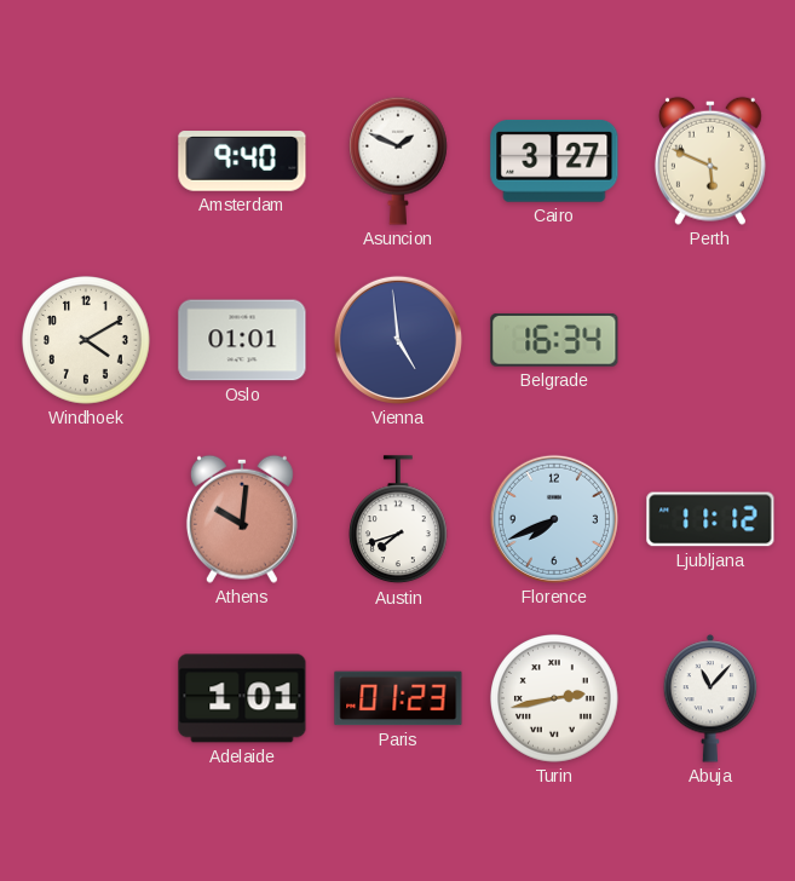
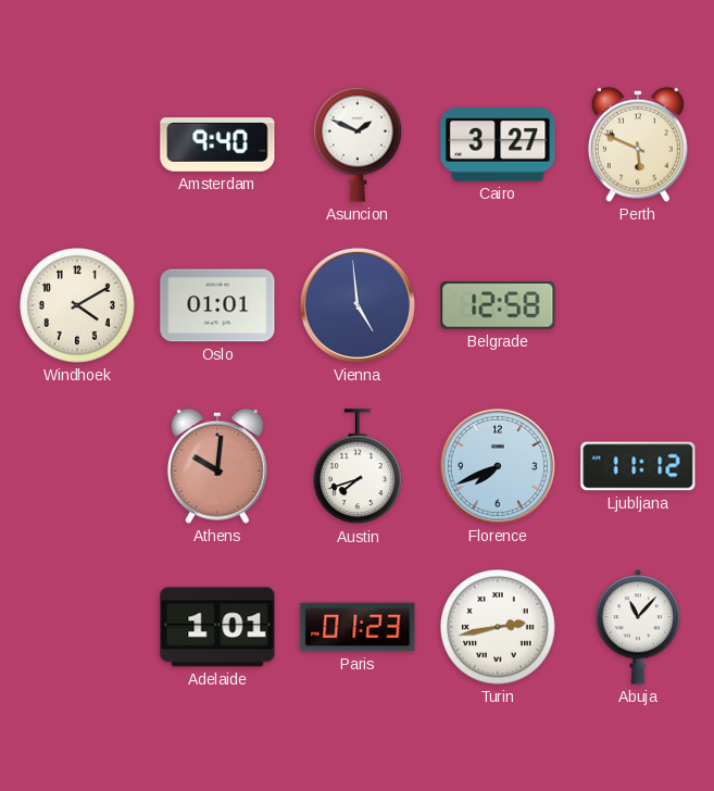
Belgrade: 16:34 -> 12:58 (498, 305)
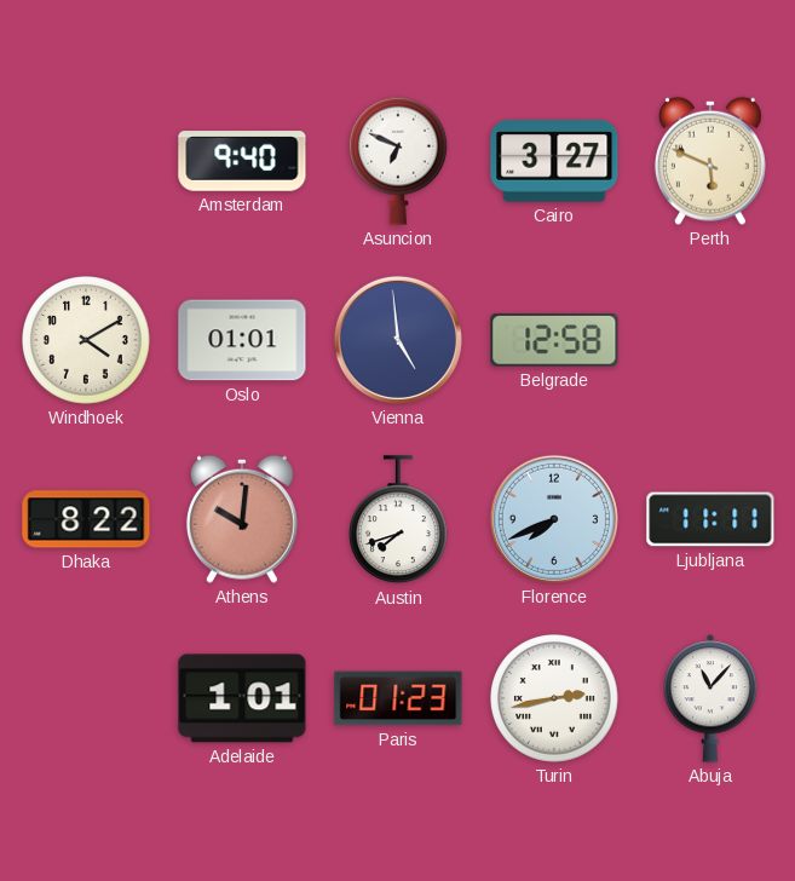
Asuncion: 1:49 -> 6:49 (399, 161)
Dhaka: none -> 8:22 (86, 519)
Ljubljana: 11:12 -> 11:11 (710, 519)
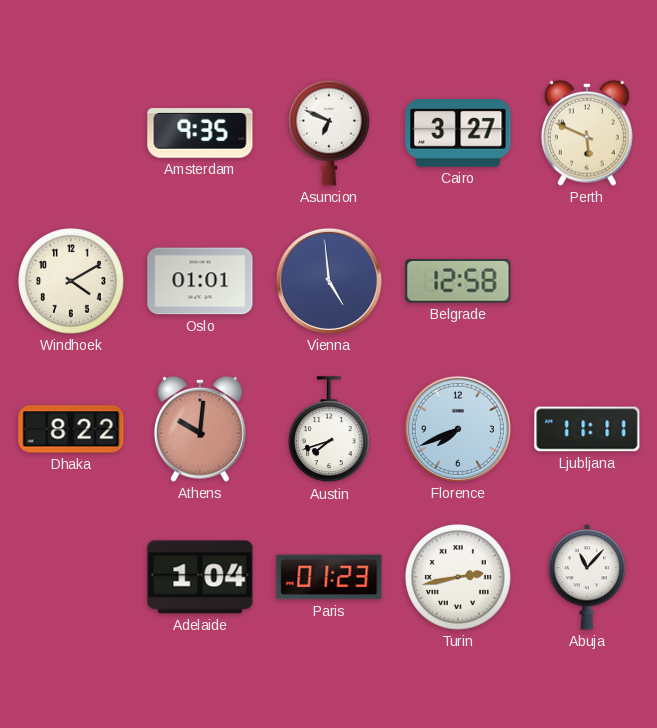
Amsterdam: 9:40 -> 9:35 (200, 133)
Adelaide: 1:01 -> 1:04 (200, 577)
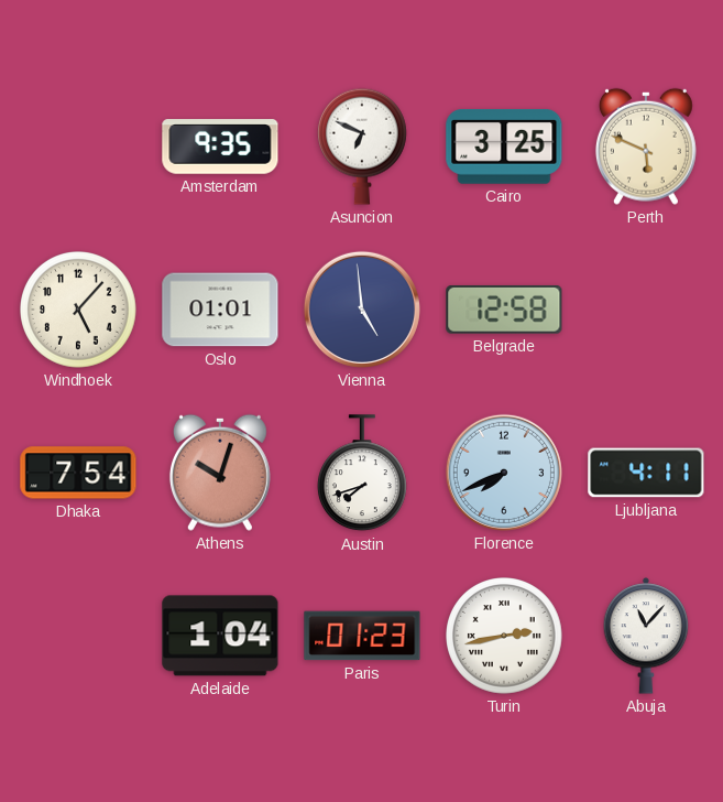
Cairo: 3:27 -> 3:25 (504, 147)
Windhoek: 4:10 -> 5:07 (79, 311)
Dhaka: 8:22 -> 7:54 (78, 473)
Athens: 10:01 -> 10:03 (220, 473)
Ljubljana: 11:11 -> 4:11 (646, 473)
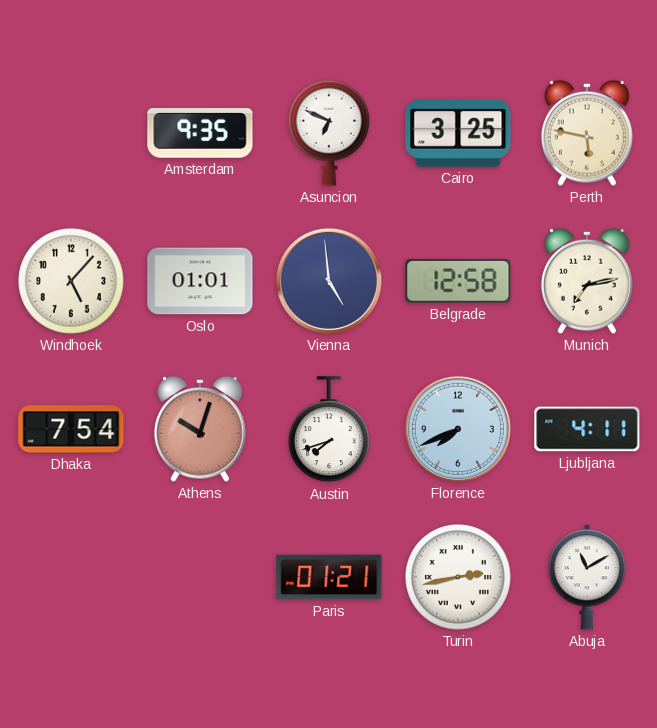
Perth: 5:49 -> 5:47 (587, 133)
Munich: none -> 7:13 (587, 281)
Adelaide: 1:04 -> none (220, 636)
Paris: 01:23 -> 01:21 (329, 577)
Abuja: 11:07 -> 11:10 (587, 577)
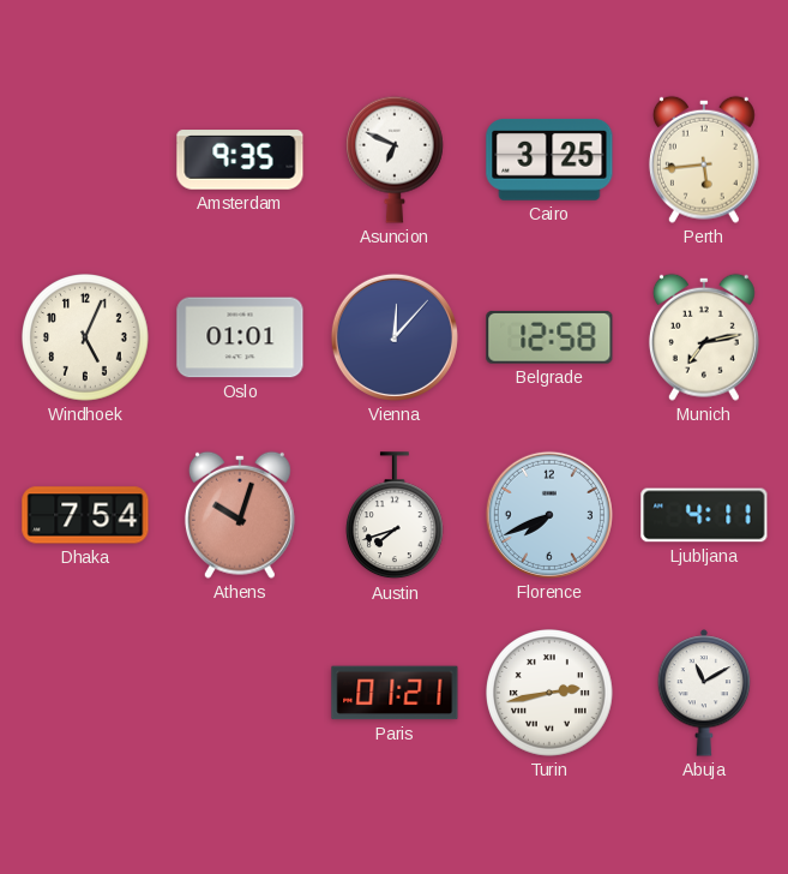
Perth: 5:47 -> 5:44 (704, 160)
Windhoek: 5:07 -> 5:04 (86, 339)
Vienna: 4:59 -> 12:07 (395, 337)
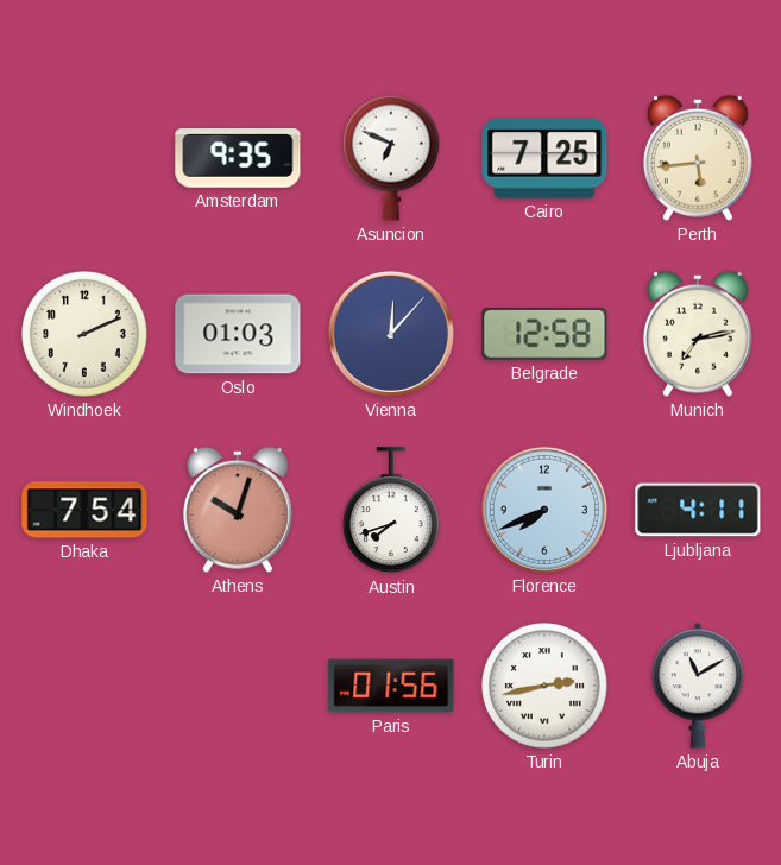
Cairo: 3:25 -> 7:25 (544, 158)
Windhoek: 5:04 -> 2:11 (86, 335)
Oslo: 01:01 -> 01:03 (238, 334)
Paris: 01:21 -> 01:56 (391, 686)
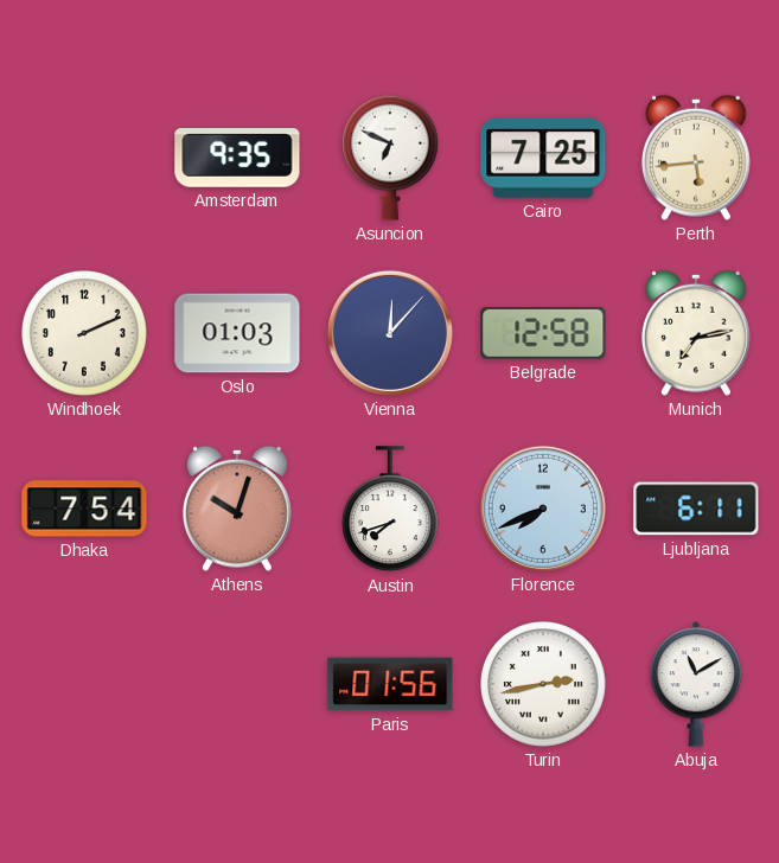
Ljubljana: 4:11 -> 6:11 (696, 509)
